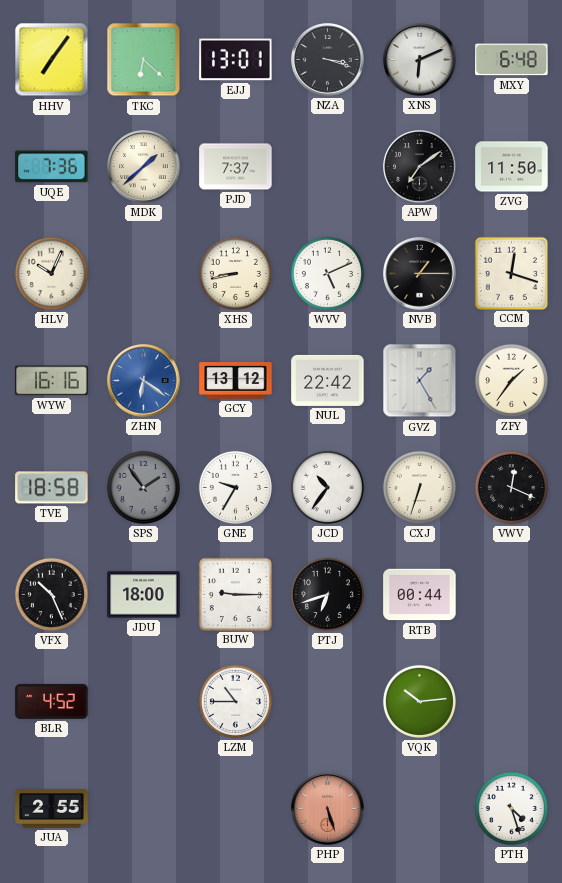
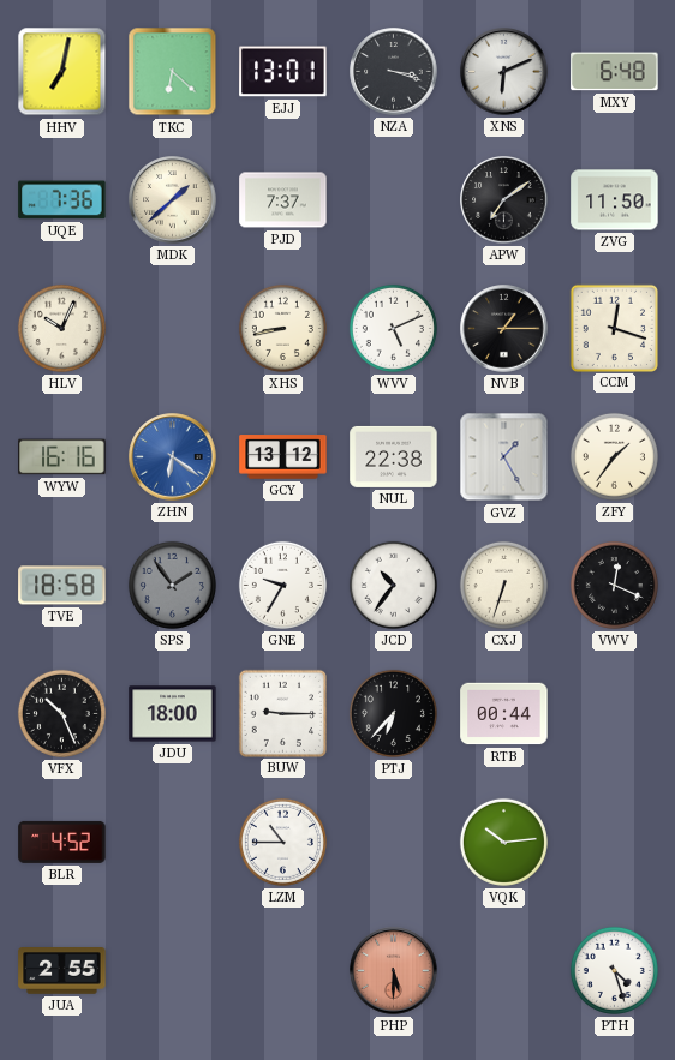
HHV: 7:06 -> 7:02 (62, 72)
NUL: 22:42 -> 22:38 (394, 456)
PTJ: 6:42 -> 6:37 (393, 713)
PHP: 5:27 -> 5:30 (394, 971)
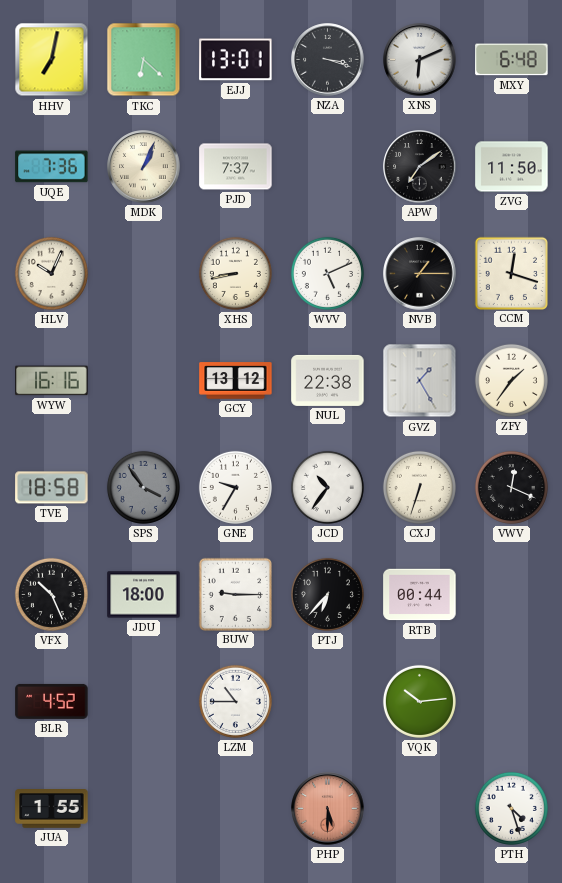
MDK: 1:38 -> 1:04 (144, 167)
ZHN: 6:21 -> none (173, 457)
SPS: 1:54 -> 3:54 (143, 487)
JUA: 2:55 -> 1:55 (52, 809)
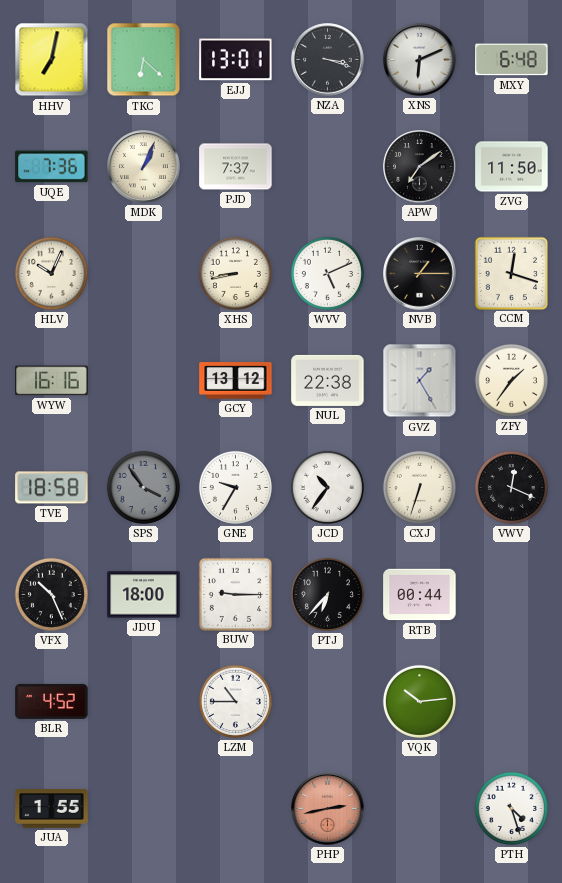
PHP: 5:30 -> 2:43 (328, 809)
